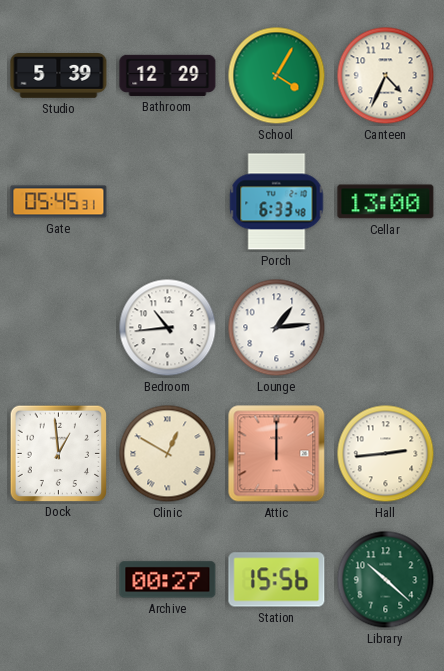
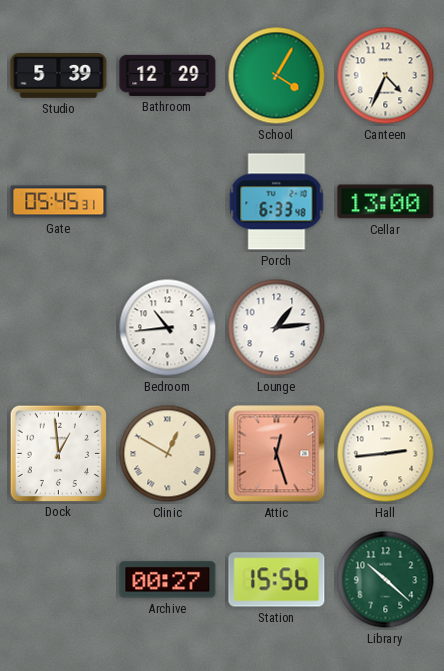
Attic: 12:00 -> 12:27 (277, 454)
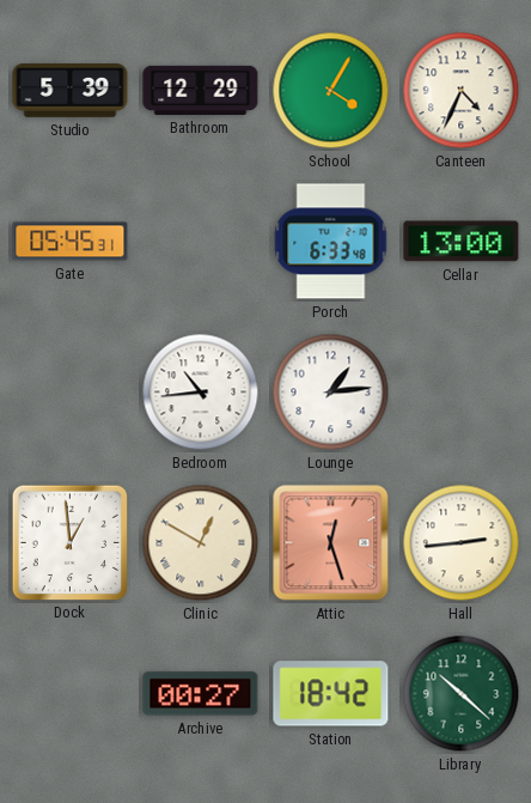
Station: 15:56 -> 18:42 (331, 694)
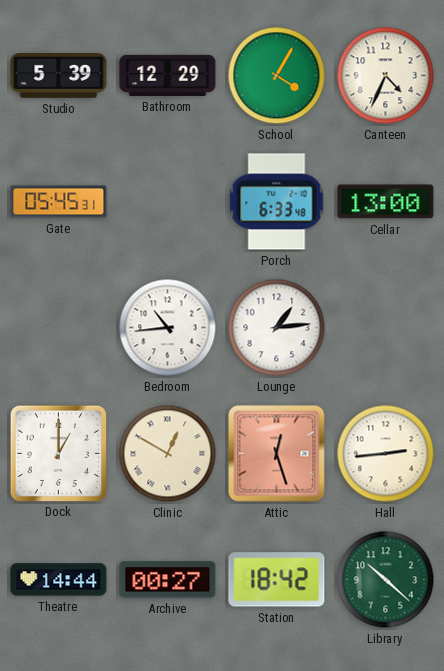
Dock: 12:59 -> 1:00 (58, 453)
Theatre: none -> 14:44 (59, 580)
